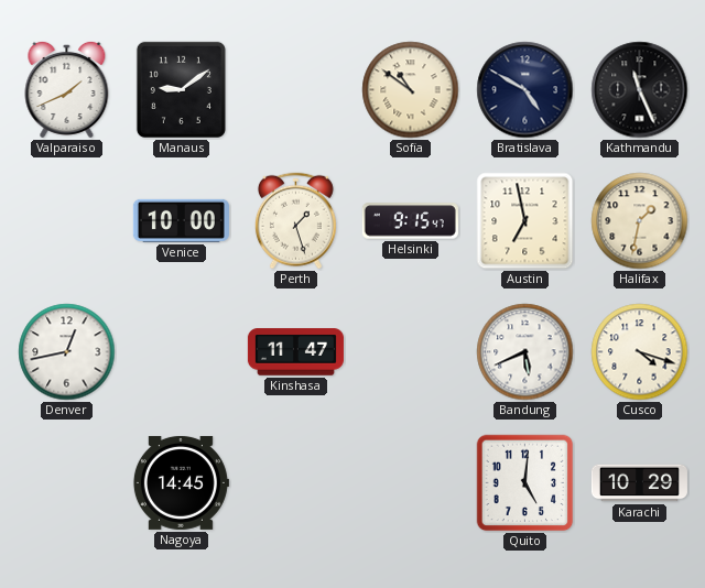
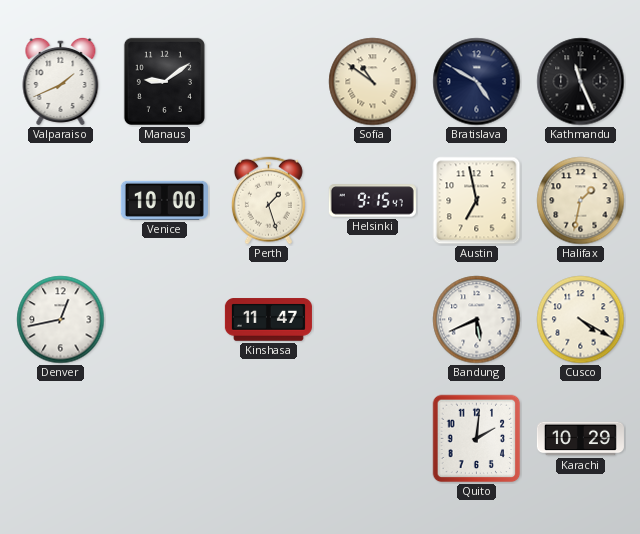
Cusco: 4:18 -> 4:20 (581, 320)
Nagoya: 14:45 -> none (181, 482)
Quito: 5:01 -> 2:01 (477, 439)
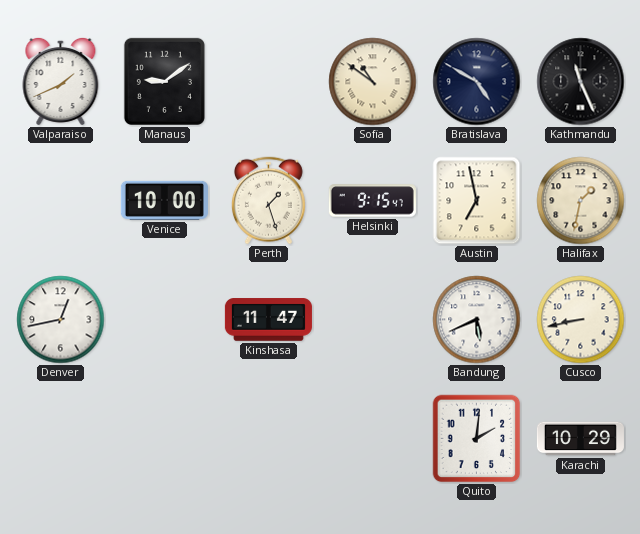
Cusco: 4:20 -> 8:43 (581, 320)
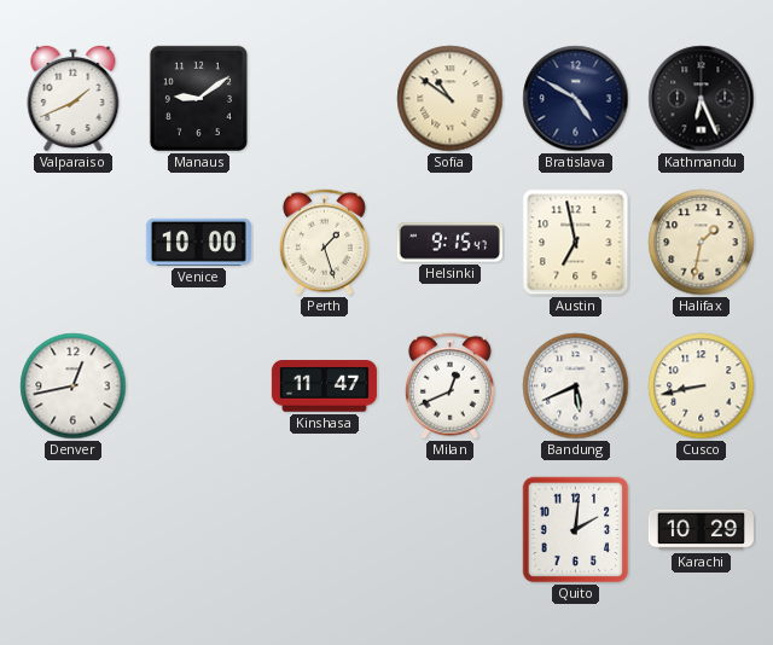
Kathmandu: 11:26 -> 6:26 (702, 99)
Milan: none -> 12:41 (449, 387)
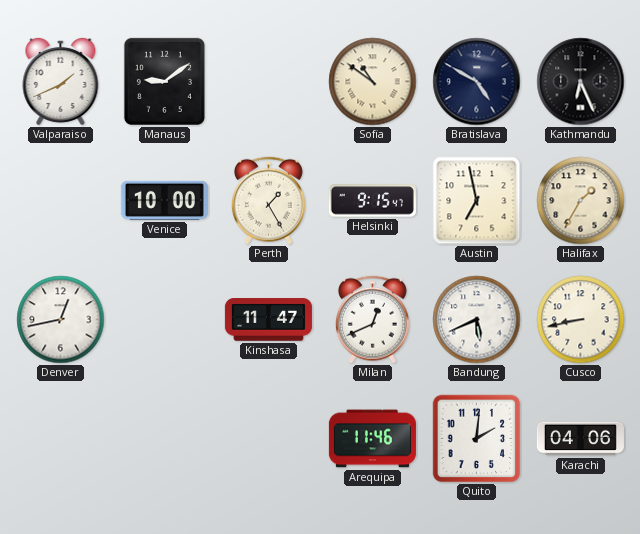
Perth: 1:27 -> 1:25 (268, 201)
Halifax: 1:32 -> 1:35 (581, 201)
Arequipa: none -> 11:46 (372, 439)
Karachi: 10:29 -> 04:06 (580, 439)
